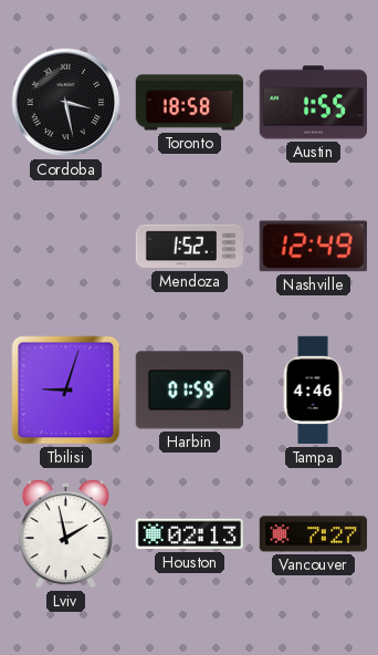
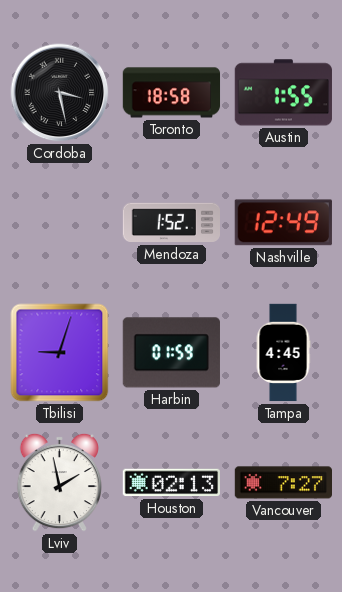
Tampa: 4:46 -> 4:45 (283, 353)
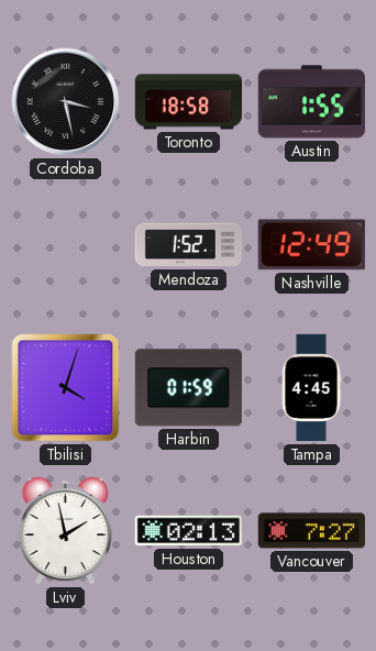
Tbilisi: 9:03 -> 4:03 (66, 388)
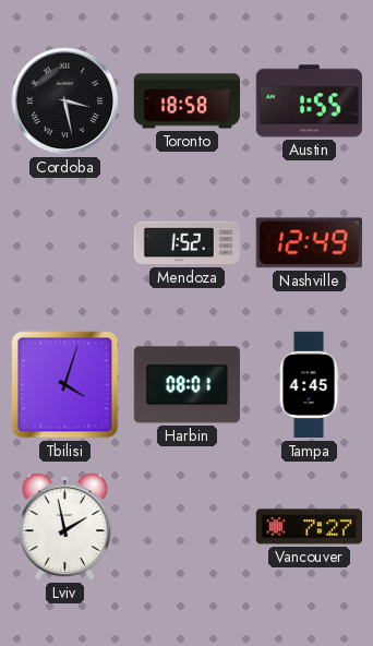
Harbin: 01:59 -> 08:01 (186, 385)
Houston: 02:13 -> none (188, 531)
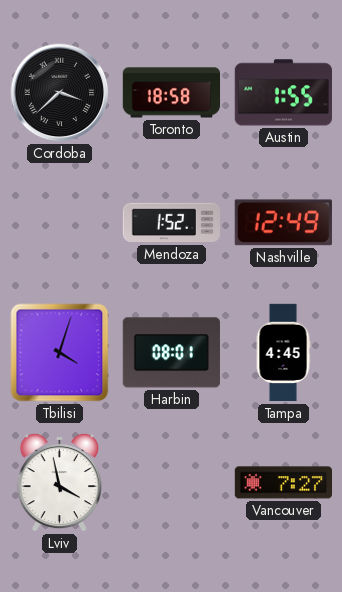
Cordoba: 3:28 -> 3:38 (60, 93)
Lviv: 1:58 -> 3:58 (59, 482)
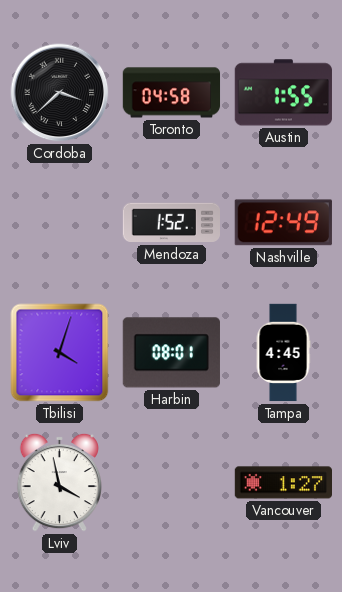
Toronto: 18:58 -> 04:58 (172, 93)
Vancouver: 7:27 -> 1:27 (283, 483)
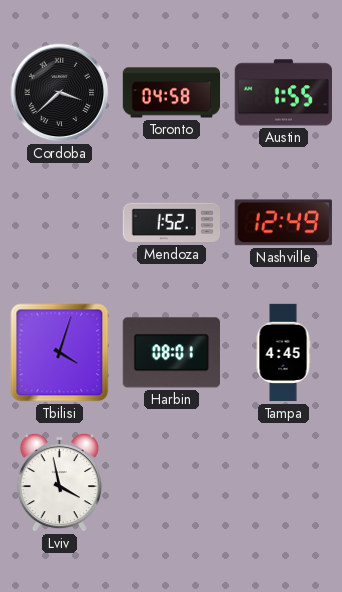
Vancouver: 1:27 -> none (283, 483)
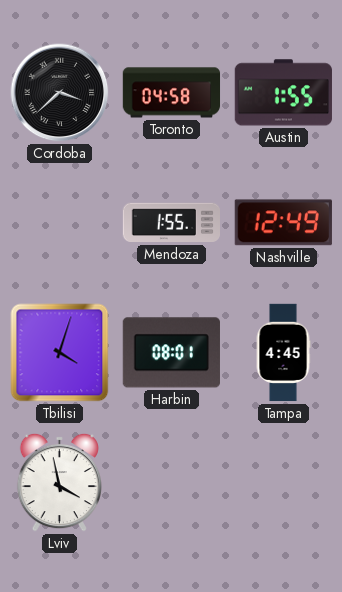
Mendoza: 1:52 -> 1:55 (171, 223)
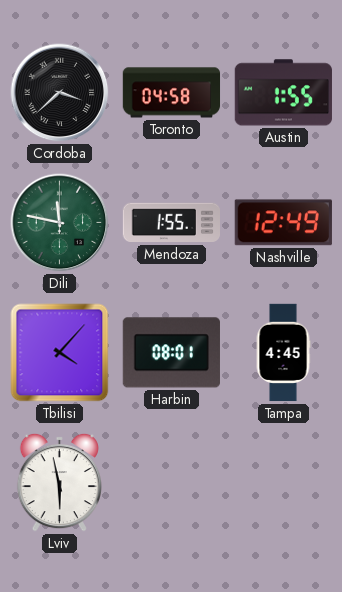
Dili: none -> 11:47 (60, 223)
Tbilisi: 4:03 -> 4:07 (60, 353)
Lviv: 3:58 -> 5:58 (59, 482)
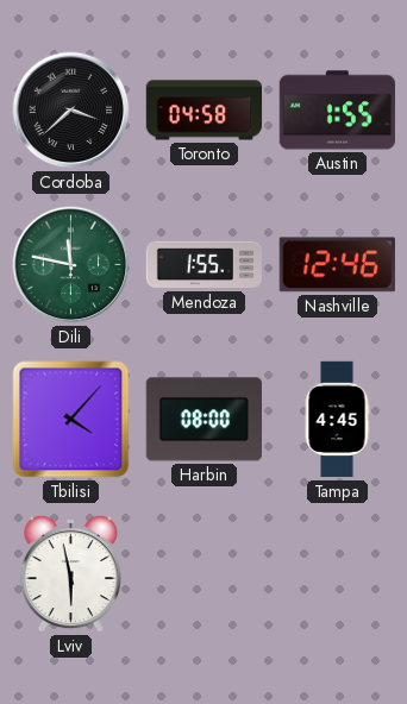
Nashville: 12:49 -> 12:46 (337, 265)
Harbin: 08:01 -> 08:00 (203, 420)
